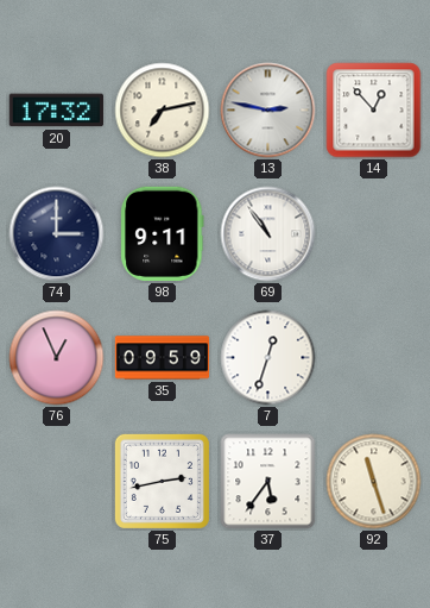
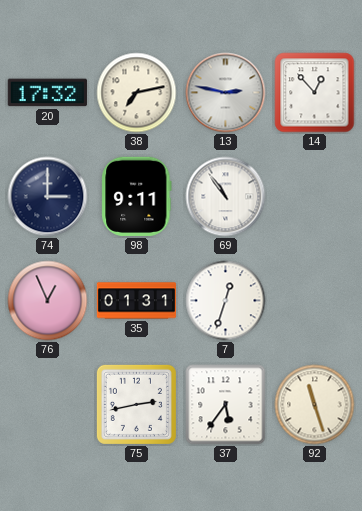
35: 09:59 -> 01:31 (137, 301)
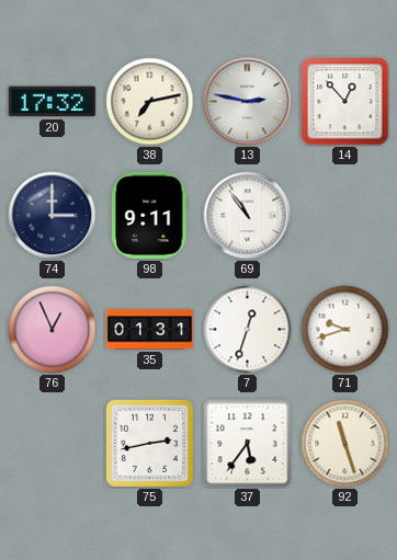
71: none -> 9:42 (345, 330)
